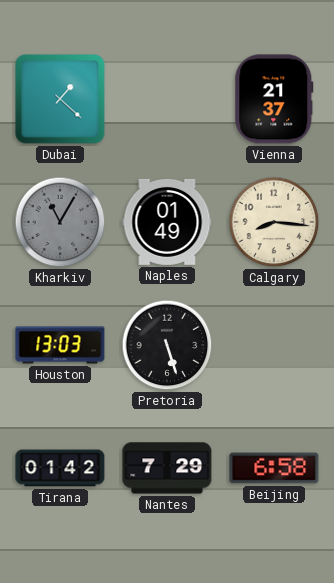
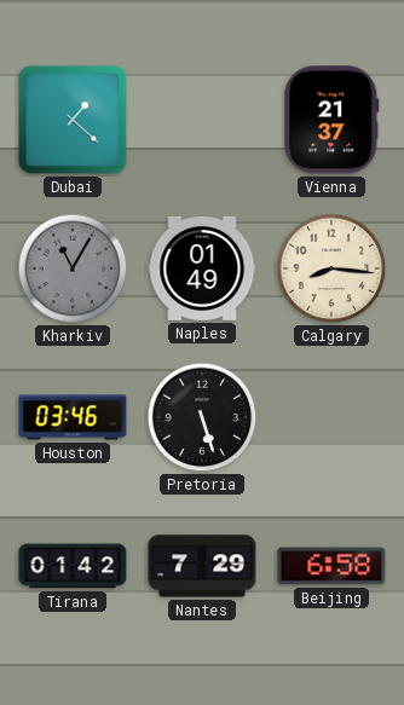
Houston: 13:03 -> 03:46 (73, 417)
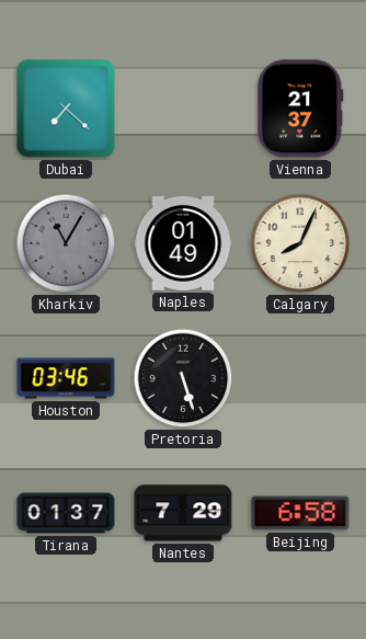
Dubai: 1:22 -> 7:22 (66, 109)
Calgary: 8:16 -> 8:04 (300, 243)
Tirana: 01:42 -> 01:37 (66, 513)
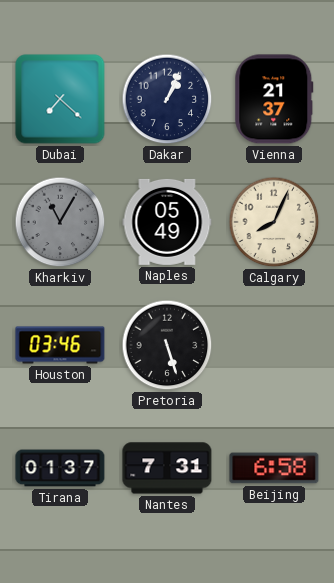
Dakar: none -> 1:04 (167, 99)
Naples: 01:49 -> 05:49 (167, 222)
Nantes: 7:29 -> 7:31 (167, 468)
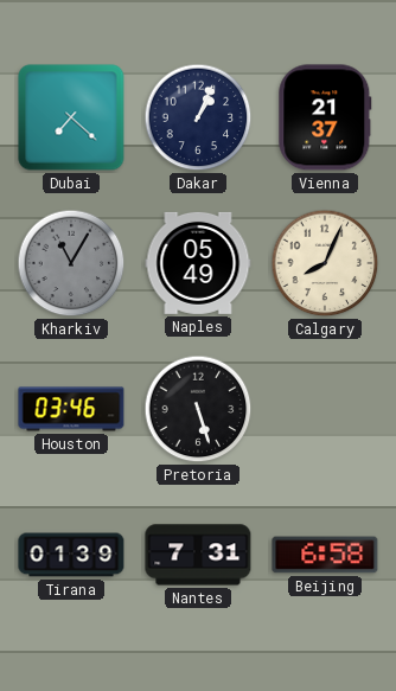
Tirana: 01:37 -> 01:39 (71, 555)
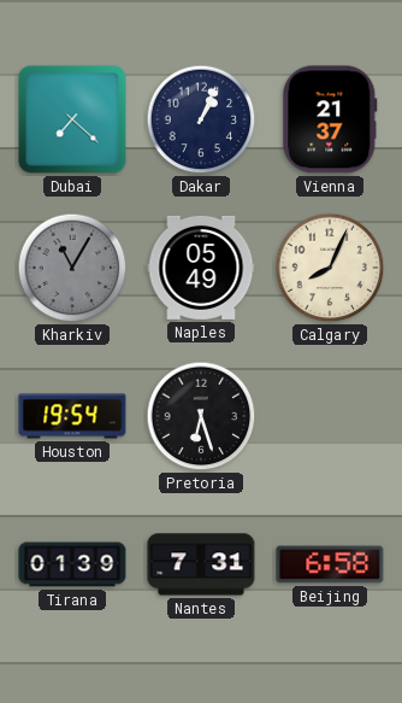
Houston: 03:46 -> 19:54 (72, 416)
Pretoria: 5:27 -> 6:27 (201, 416)
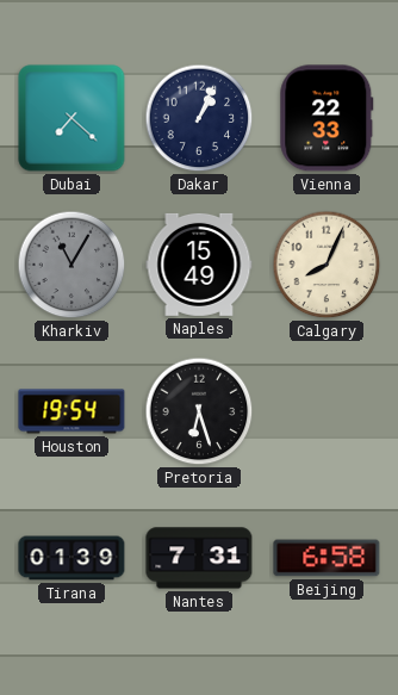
Vienna: 21:37 -> 22:33 (327, 118)
Naples: 05:49 -> 15:49 (199, 265)
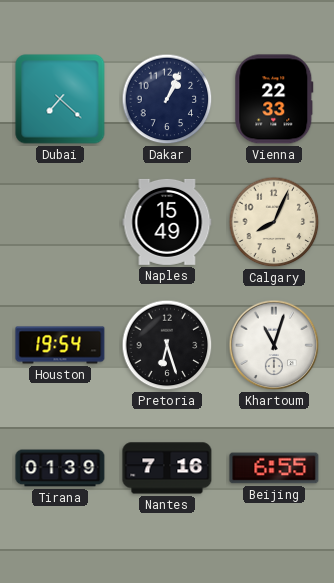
Kharkiv: 11:05 -> none (71, 265)
Khartoum: none -> 11:03 (274, 345)
Nantes: 7:31 -> 7:16 (167, 468)
Beijing: 6:58 -> 6:55 (274, 468)
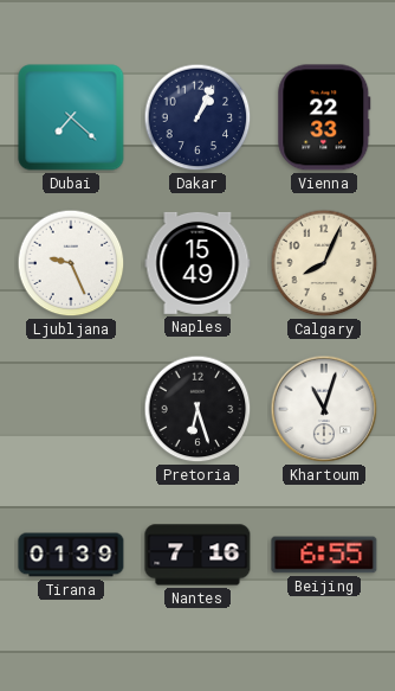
Ljubljana: none -> 9:26 (71, 263)
Houston: 19:54 -> none (60, 345)
